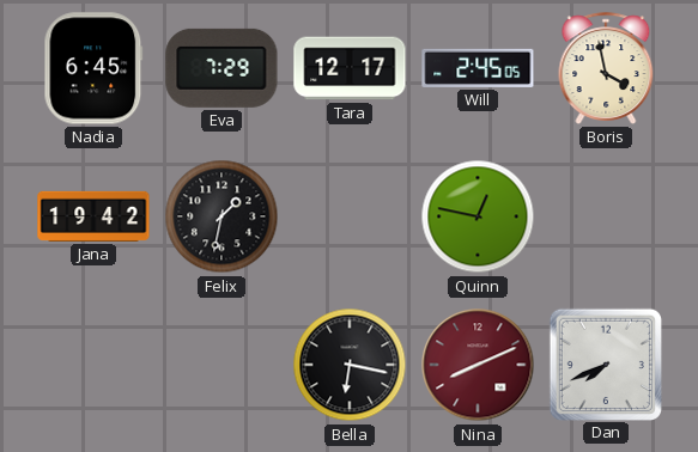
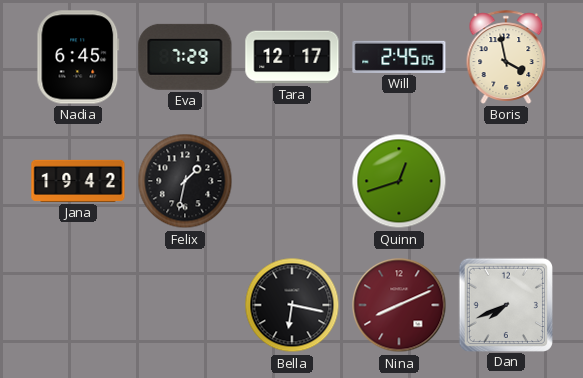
Quinn: 12:47 -> 12:42 (399, 181)
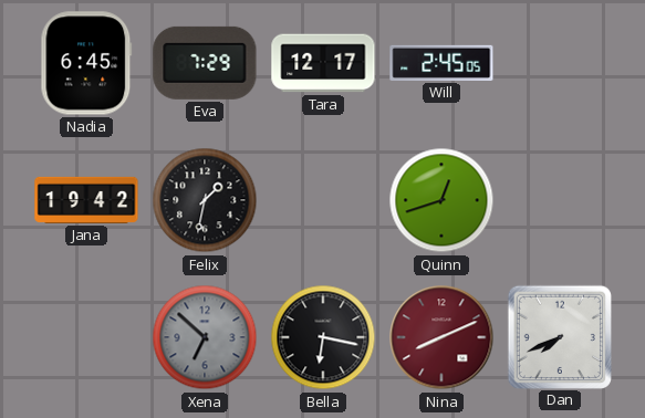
Boris: 3:58 -> none (506, 57)
Xena: none -> 6:52 (205, 337)
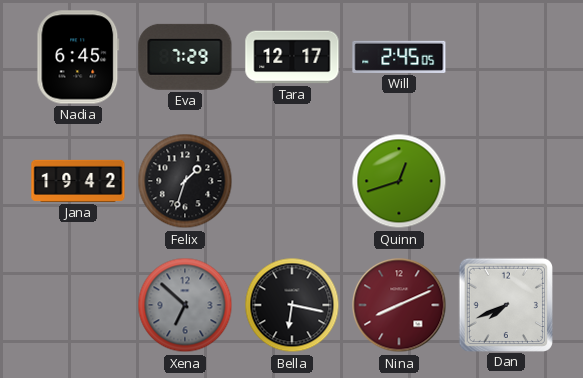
Felix: 1:32 -> 1:33 (185, 181)
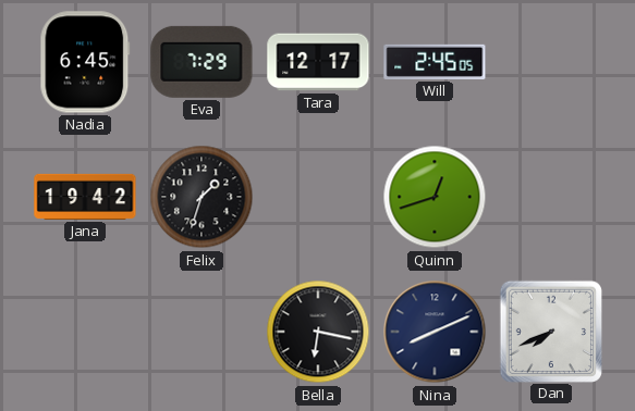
Xena: 6:52 -> none (185, 305)
Nina dial: burgundy -> navy (435, 332)
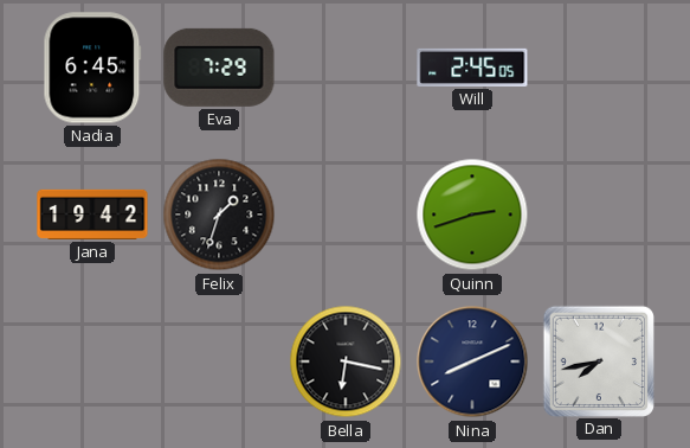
Tara: 12:17 -> none (318, 62)
Quinn: 12:42 -> 2:42 (472, 215)
Dan: 7:41 -> 7:43 (598, 360)
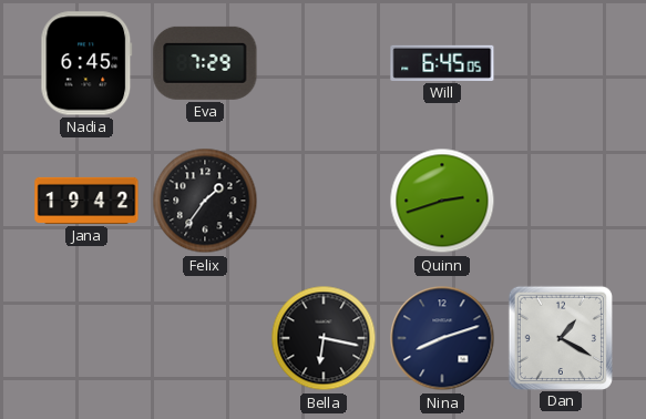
Will: 2:45 -> 6:45 (442, 63)
Felix: 1:33 -> 1:36 (205, 201)
Nina: 8:11 -> 8:12 (442, 338)
Dan: 7:43 -> 1:20 (560, 337)
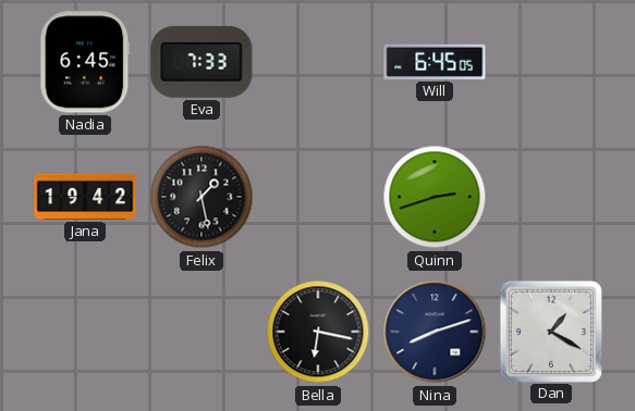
Eva: 7:29 -> 7:33 (202, 62)
Felix: 1:36 -> 1:28 (202, 197)
